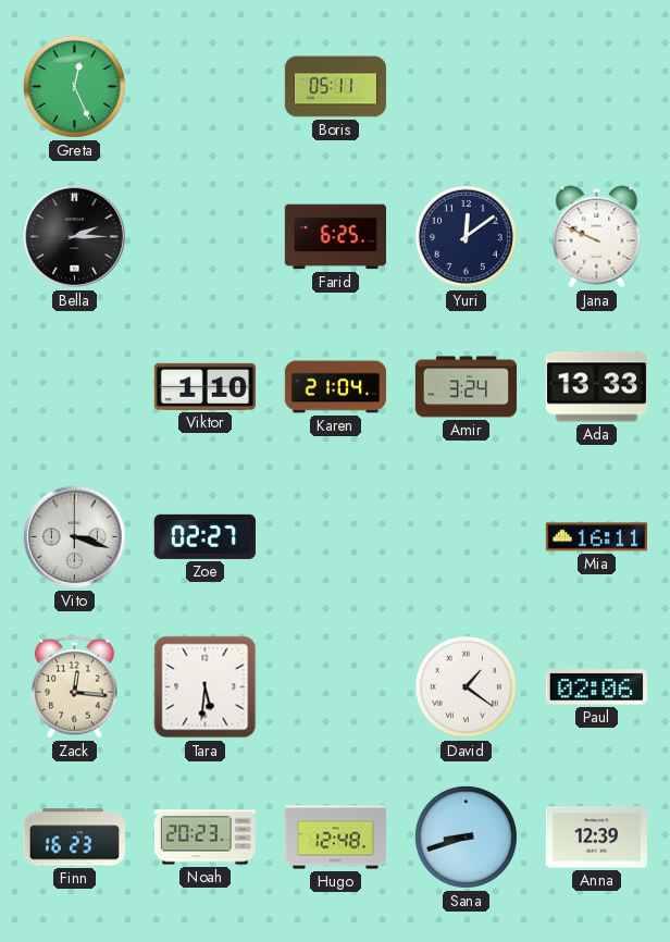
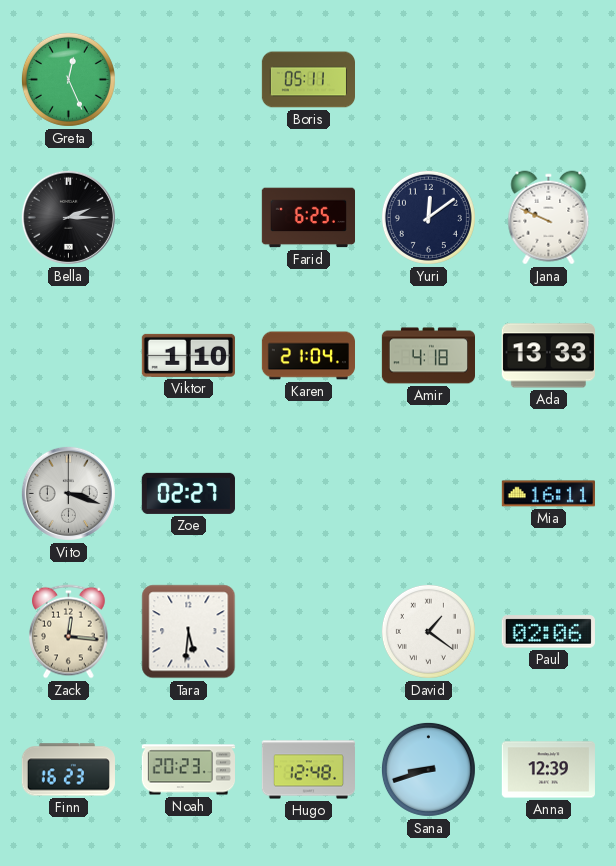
Amir: 3:24 -> 4:18 (428, 356)
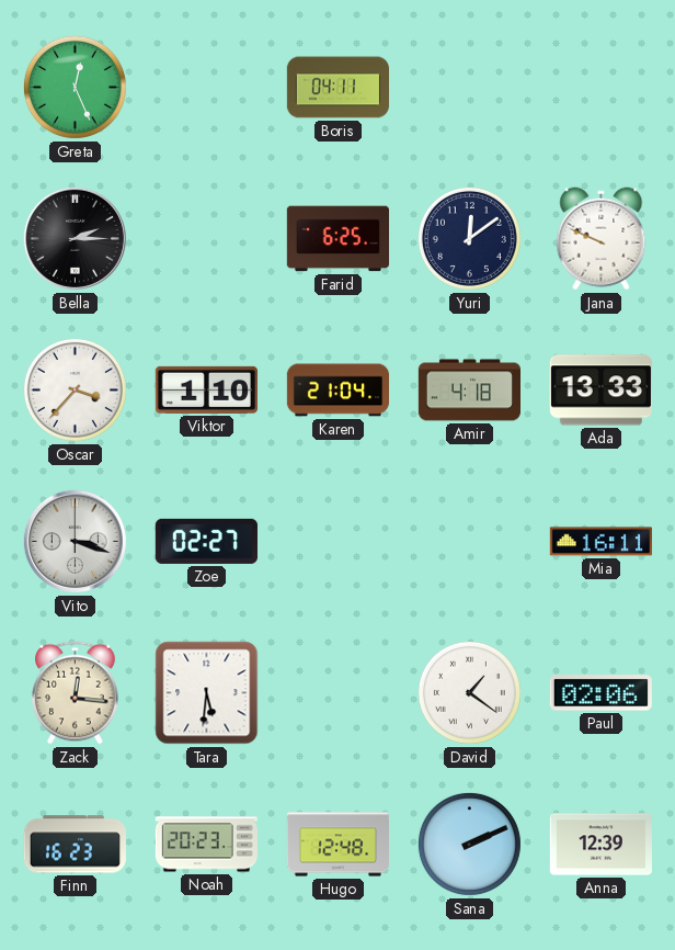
Boris: 05:11 -> 04:11 (337, 88)
Oscar: none -> 3:37 (75, 389)
Sana: 8:42 -> 2:11 (469, 844)
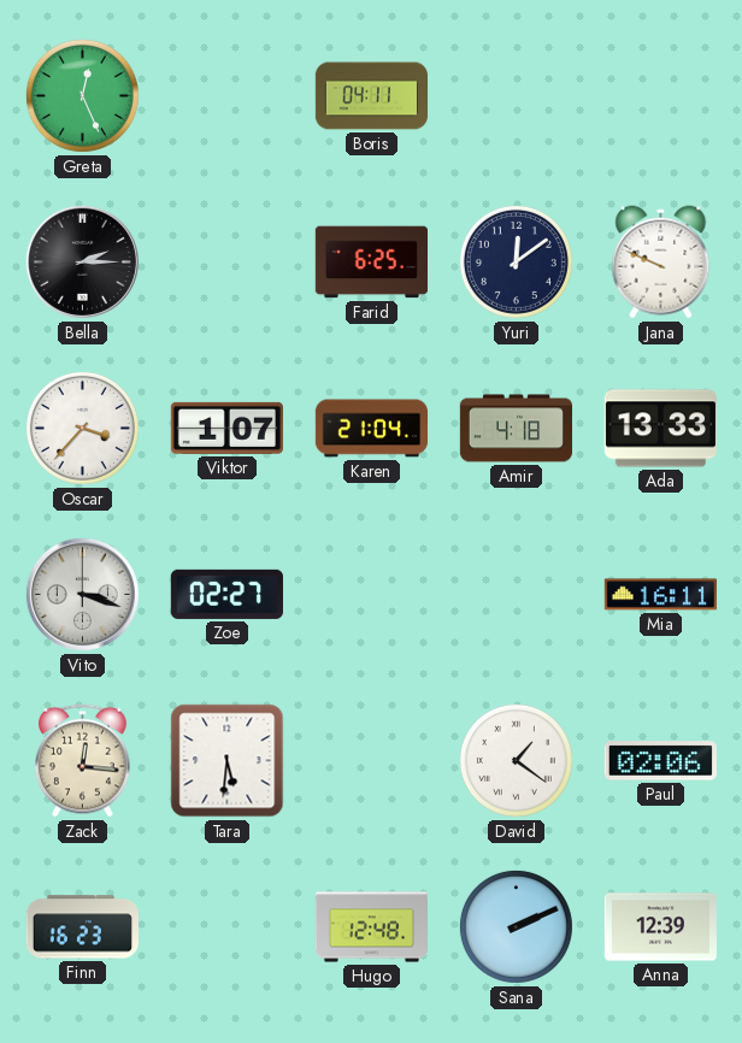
Viktor: 1:10 -> 1:07 (226, 428)
Noah: 20:23 -> none (206, 845)
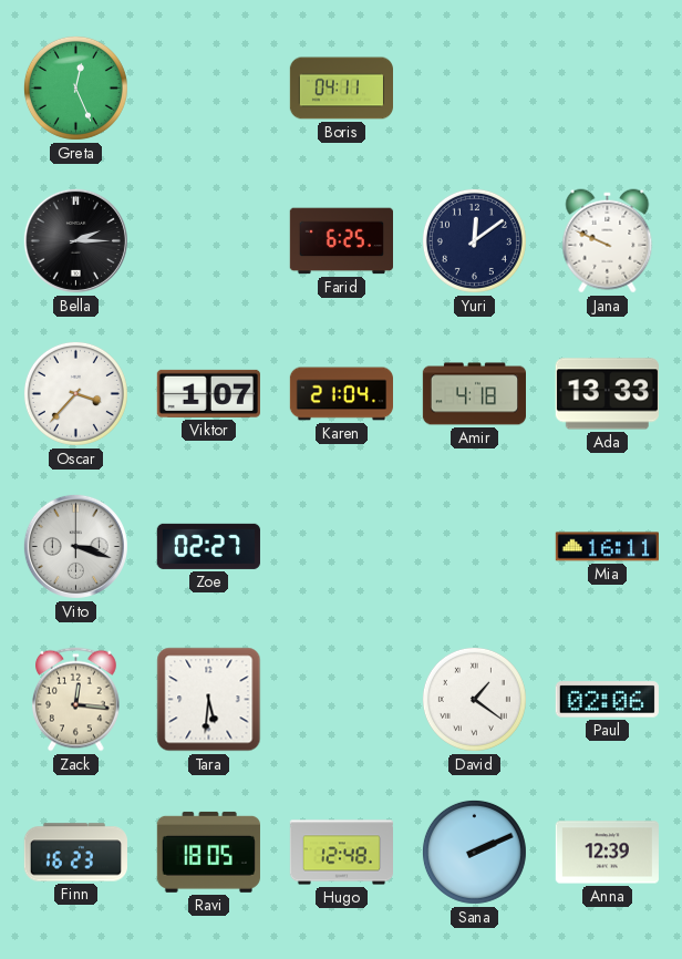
Ravi: none -> 18:05 (208, 852)
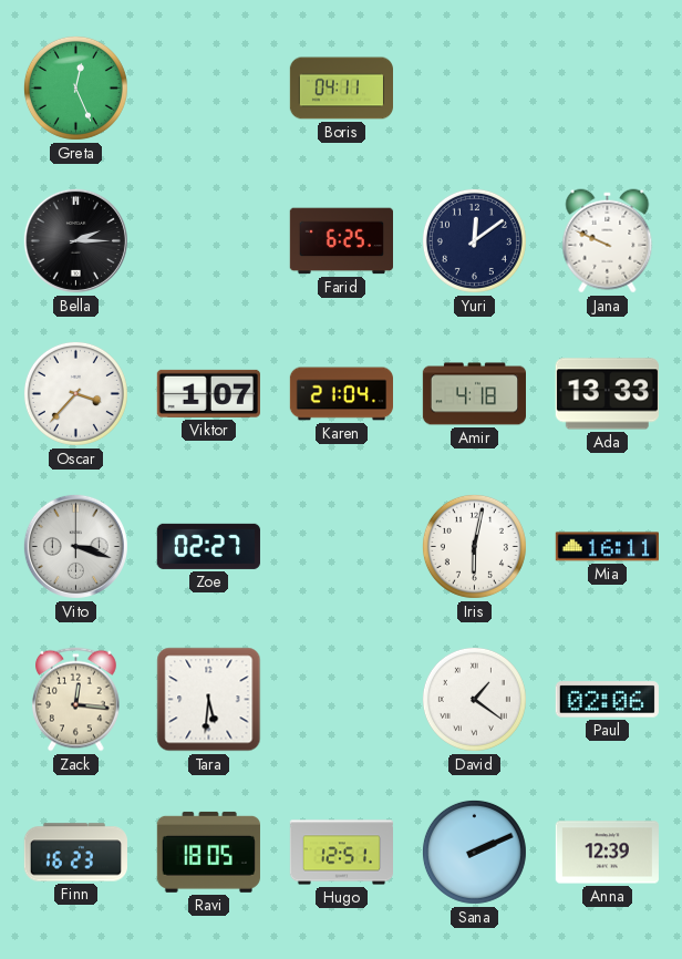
Iris: none -> 6:02 (474, 546)
Hugo: 12:48 -> 12:51 (341, 853)
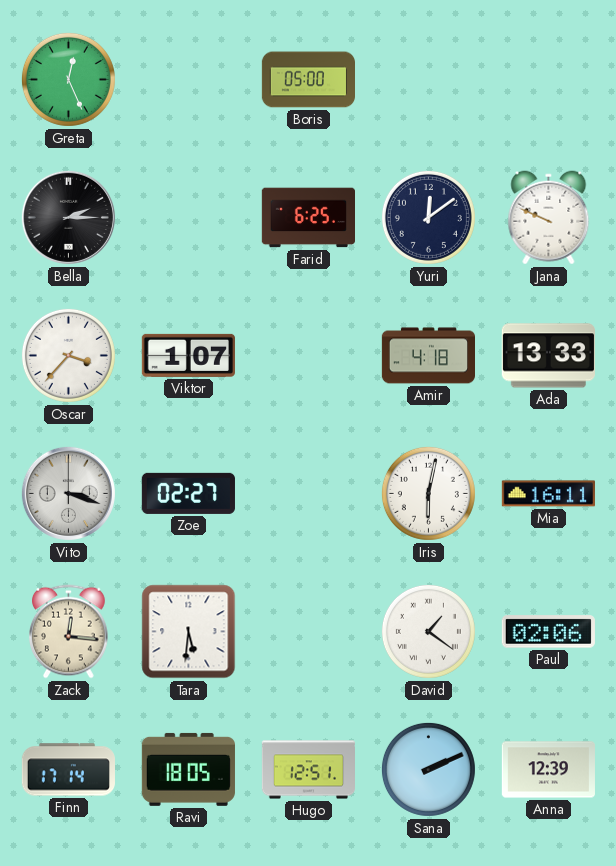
Boris: 04:11 -> 05:00 (308, 80)
Karen: 21:04 -> none (341, 394)
Finn: 16:23 -> 17:14 (68, 770)
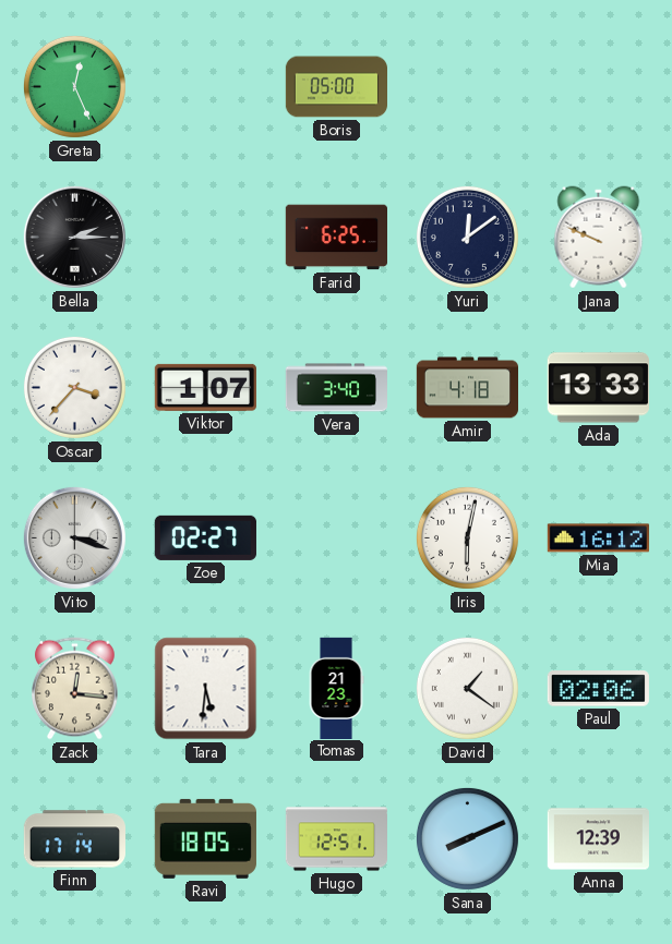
Vera: none -> 3:40 (336, 388)
Mia: 16:11 -> 16:12 (598, 538)
Tomas: none -> 21:23 (336, 688)
Sana: 2:11 -> 8:11 (467, 838)
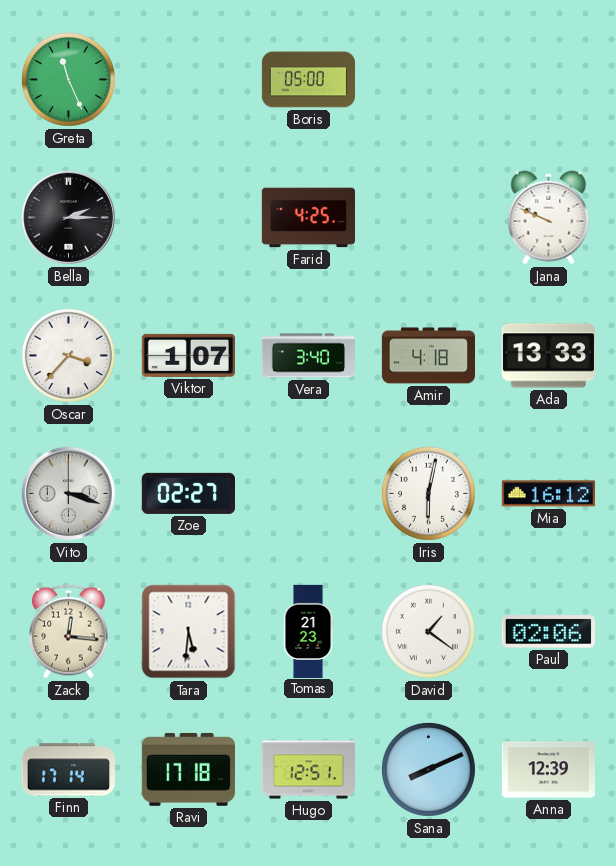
Greta: 12:26 -> 11:26 (68, 79)
Farid: 6:25 -> 4:25 (308, 218)
Yuri: 12:09 -> none (467, 237)
Ravi: 18:05 -> 17:18 (188, 769)
